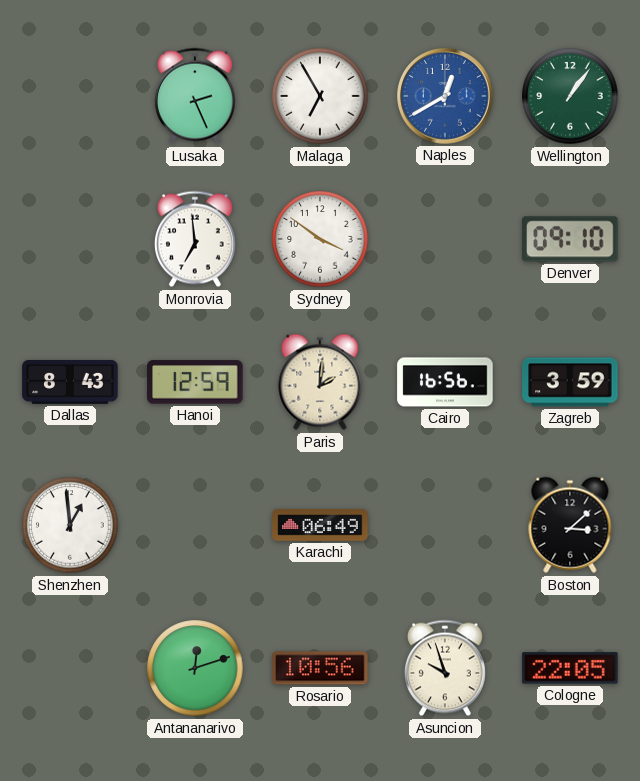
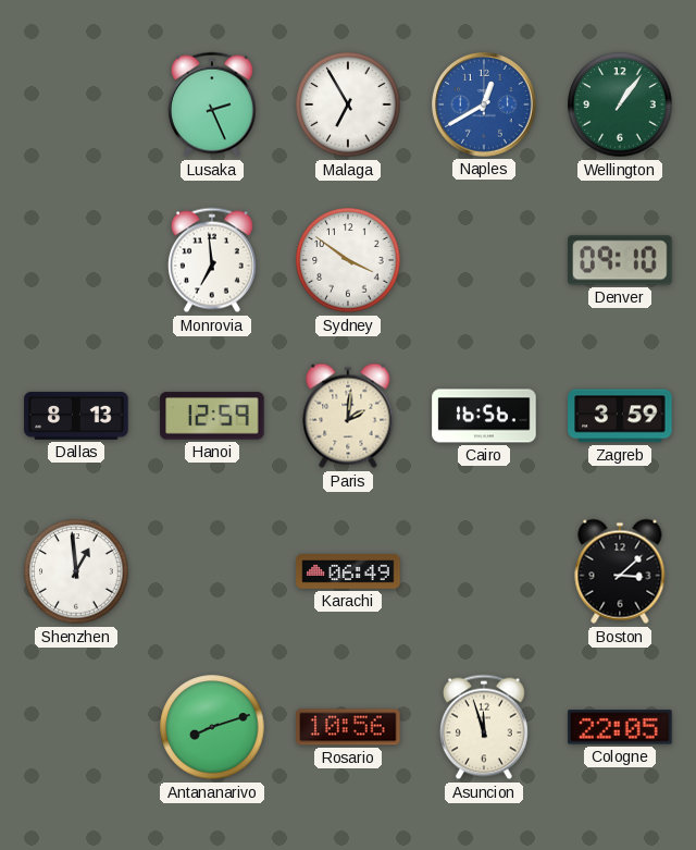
Dallas: 8:43 -> 8:13 (76, 416)
Antananarivo: 12:12 -> 8:12 (212, 727)
Asuncion: 9:57 -> 11:57 (484, 727)
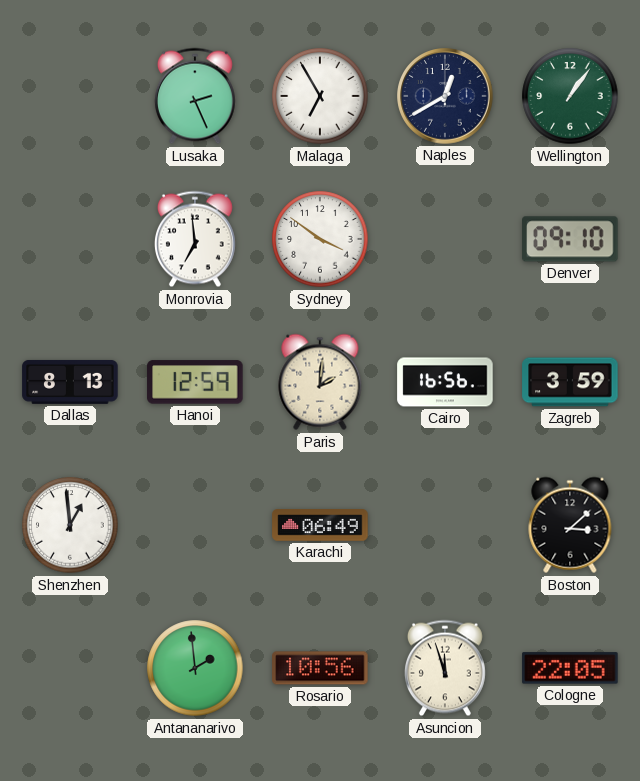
Naples dial: blue -> navy (445, 96)
Antananarivo: 8:12 -> 1:59 (195, 668)
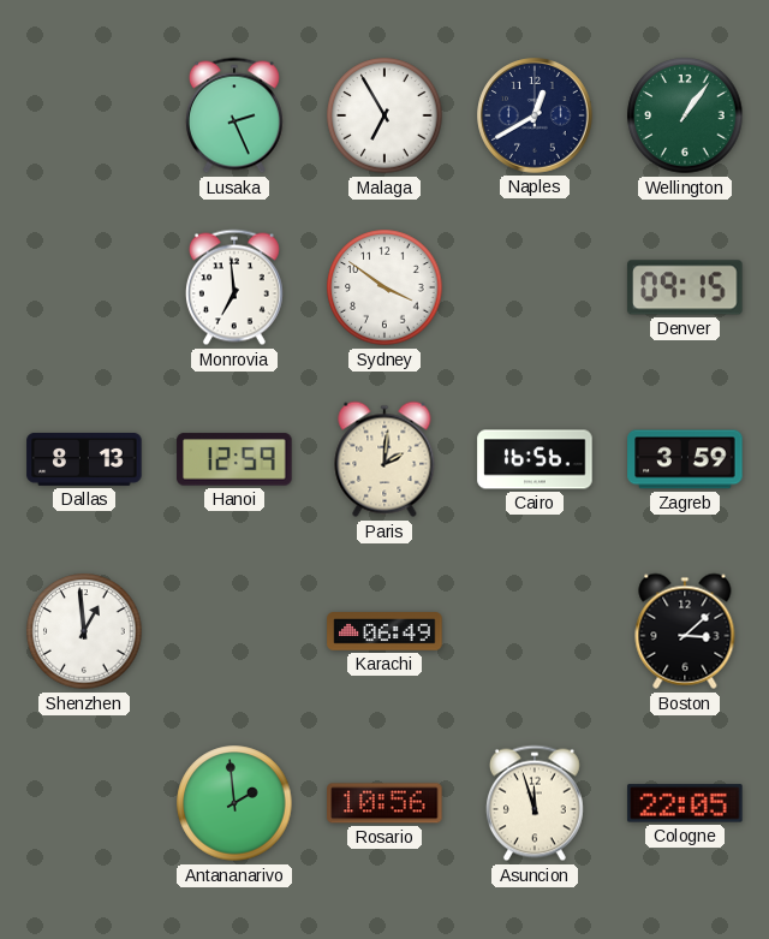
Denver: 09:10 -> 09:15 (685, 287)
